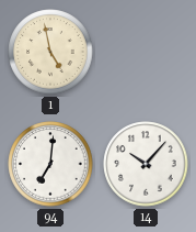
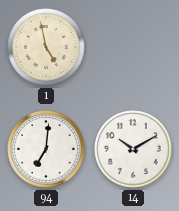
14: 10:07 -> 10:10 (133, 149)
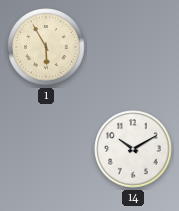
1: 4:58 -> 5:55 (46, 47)
94: 7:01 -> none (46, 149)
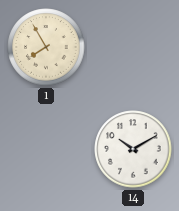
1: 5:55 -> 7:55 (46, 47)
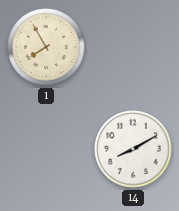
14: 10:10 -> 8:10 (133, 149)
